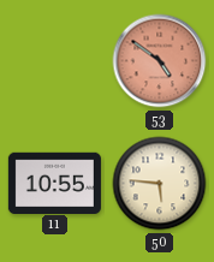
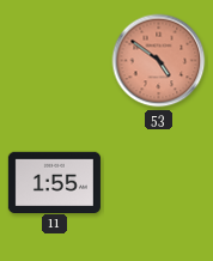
11: 10:55 -> 1:55 (54, 182)
50: 5:46 -> none (160, 184)
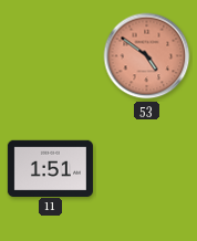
11: 1:55 -> 1:51 (50, 168)
